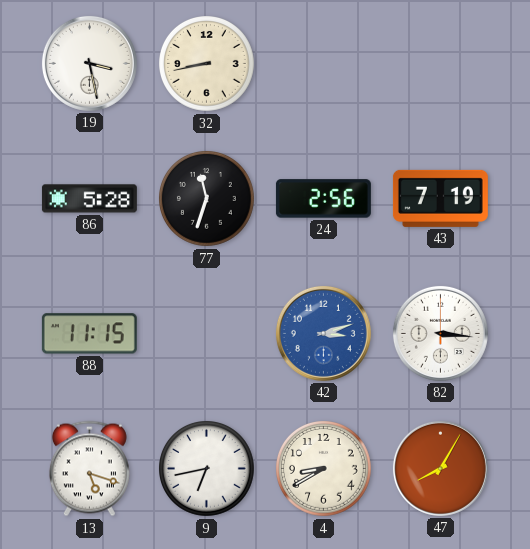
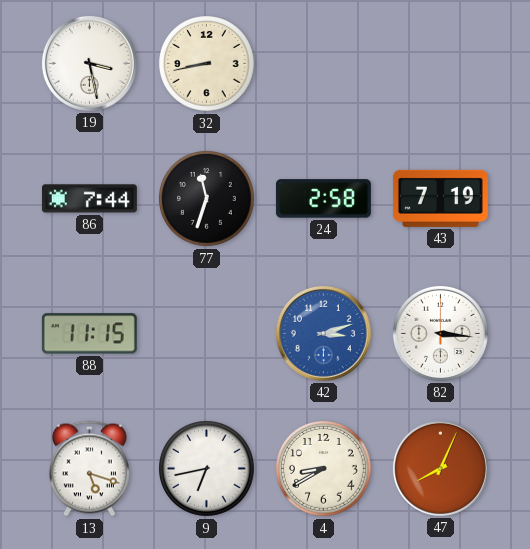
86: 5:28 -> 7:44 (89, 199)
24: 2:56 -> 2:58 (323, 199)
47: 8:05 -> 8:04 (440, 468)
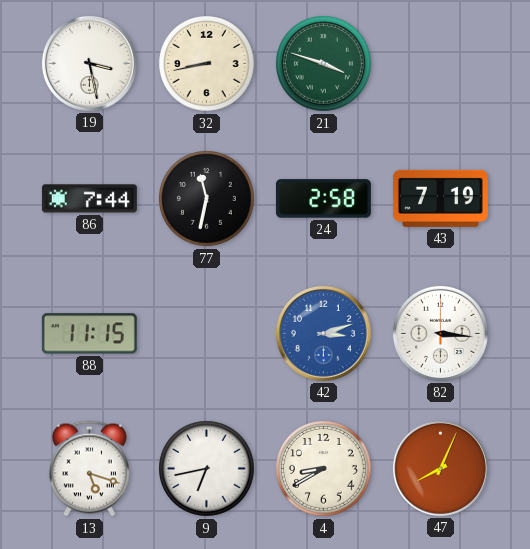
21: none -> 3:48 (324, 64)
77: 11:33 -> 11:32 (207, 199)
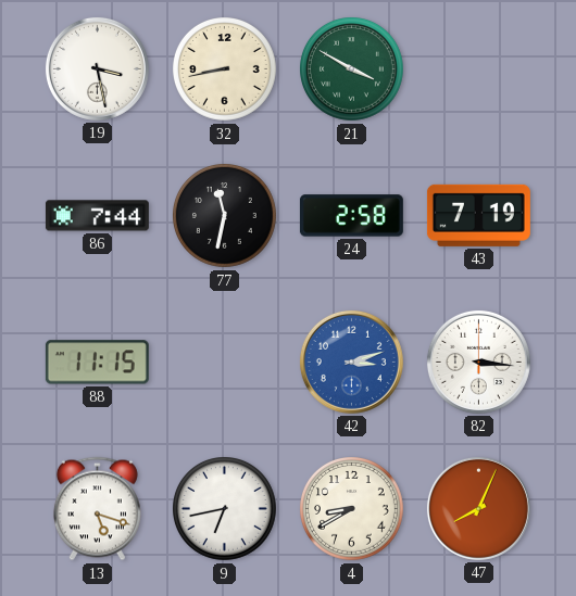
21: 3:48 -> 3:50 (352, 69)
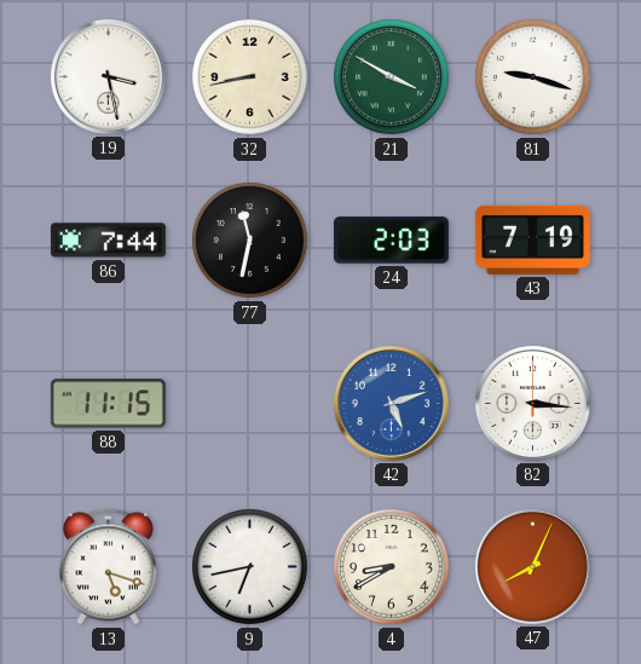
81: none -> 9:18 (533, 77)
24: 2:58 -> 2:03 (391, 241)
42: 3:12 -> 5:12 (391, 403)
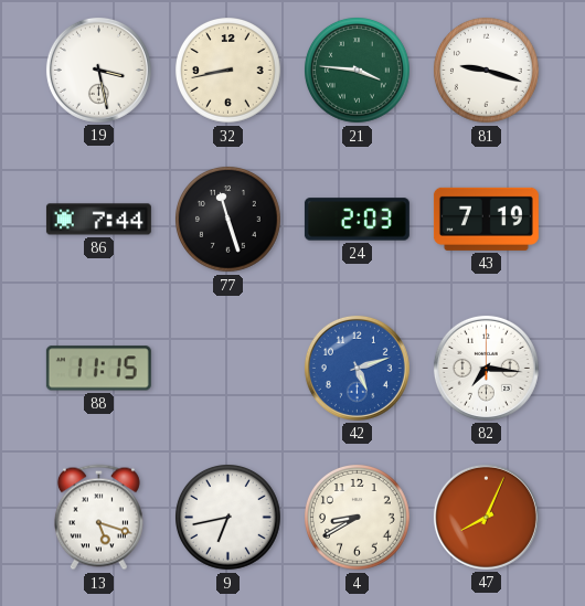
21: 3:50 -> 3:46 (358, 71)
77: 11:32 -> 11:27 (228, 220)
82: 3:16 -> 7:16 (486, 368)
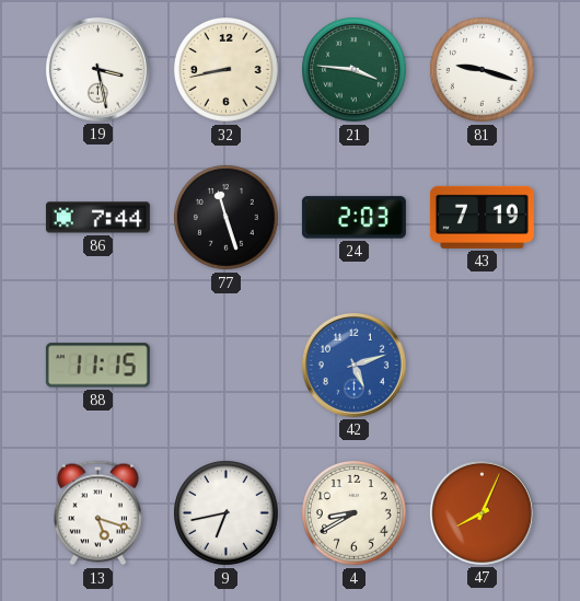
82: 7:16 -> none (486, 368)
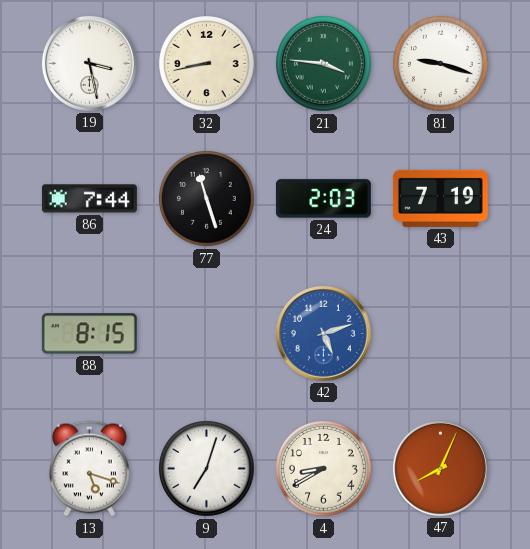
88: 11:15 -> 8:15 (89, 334)
9: 6:43 -> 7:03 (207, 469)
